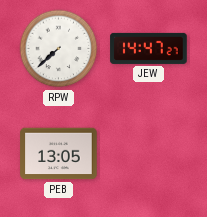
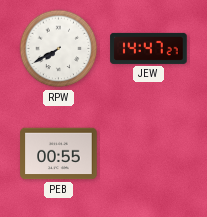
RPW: 7:38 -> 7:40 (59, 49)
PEB: 13:05 -> 00:55 (59, 154)
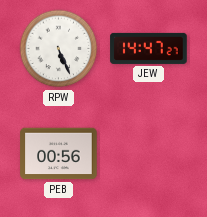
RPW: 7:40 -> 5:26 (59, 49)
PEB: 00:55 -> 00:56 (59, 154)
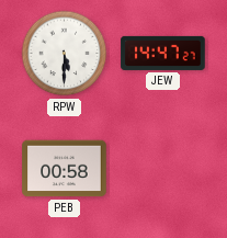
RPW: 5:26 -> 5:30 (65, 54)
PEB: 00:56 -> 00:58 (65, 169)
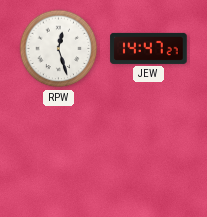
RPW: 5:30 -> 12:27 (59, 49)
PEB: 00:58 -> none (65, 169)
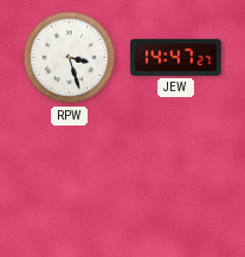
RPW: 12:27 -> 3:27 (70, 58)
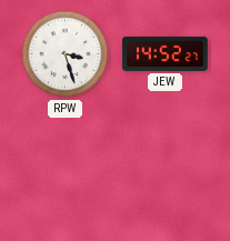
JEW: 14:47 -> 14:52 (166, 53)
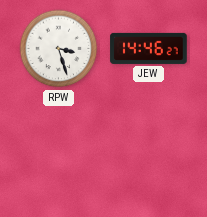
JEW: 14:52 -> 14:46 (149, 48)
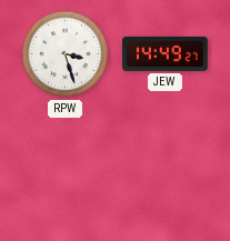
JEW: 14:46 -> 14:49 (166, 53)
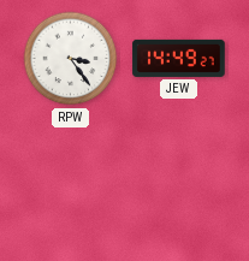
RPW: 3:27 -> 3:24 (71, 59)
